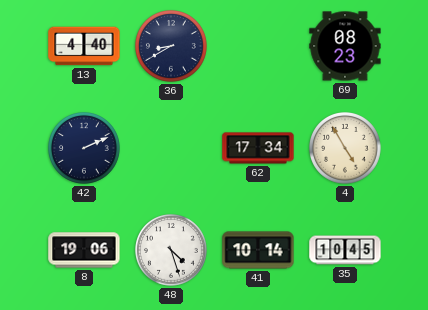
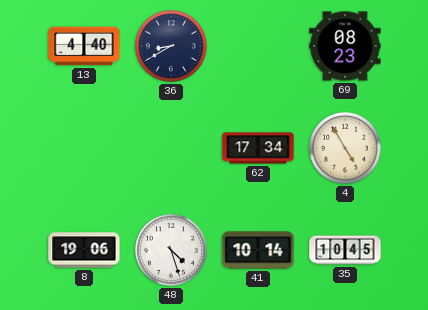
42: 2:11 -> none (85, 149)
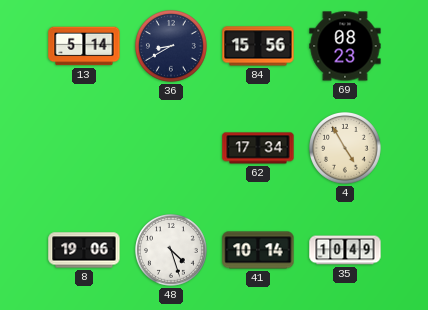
13: 4:40 -> 5:14 (84, 46)
84: none -> 15:56 (258, 46)
35: 10:45 -> 10:49 (345, 250)
